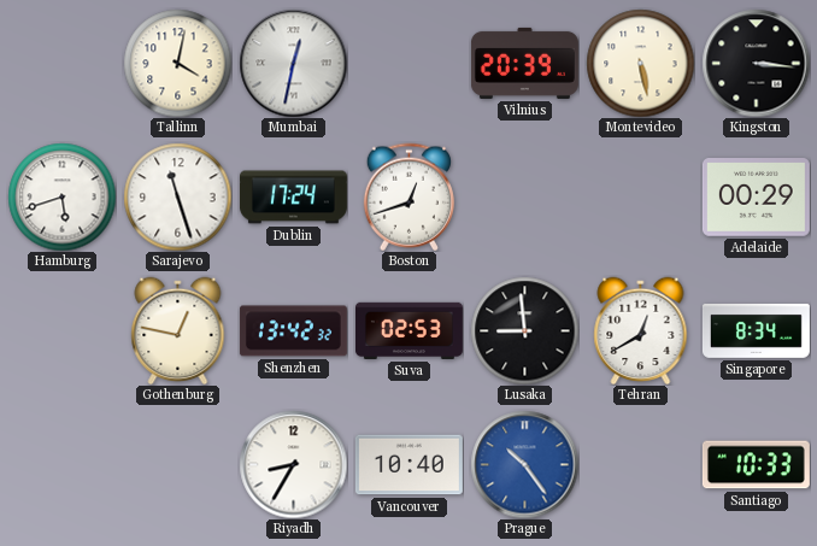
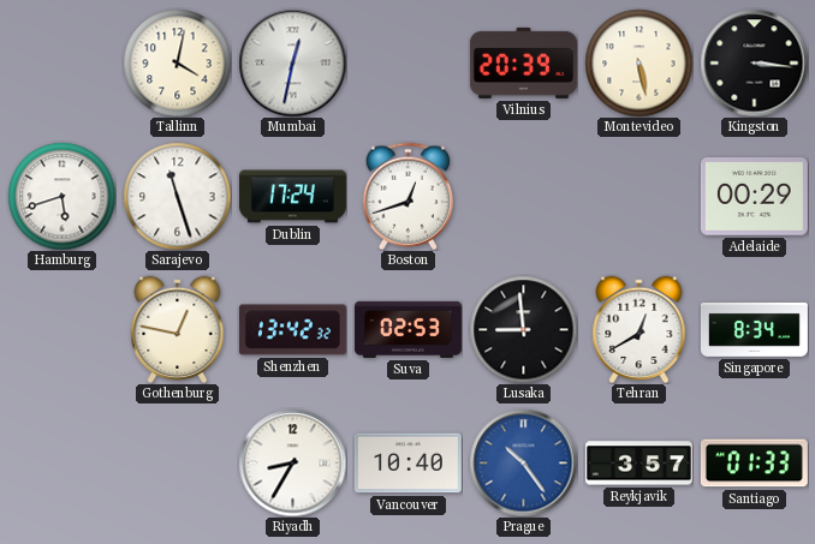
Reykjavik: none -> 3:57 (638, 464)
Santiago: 10:33 -> 01:33 (754, 464)
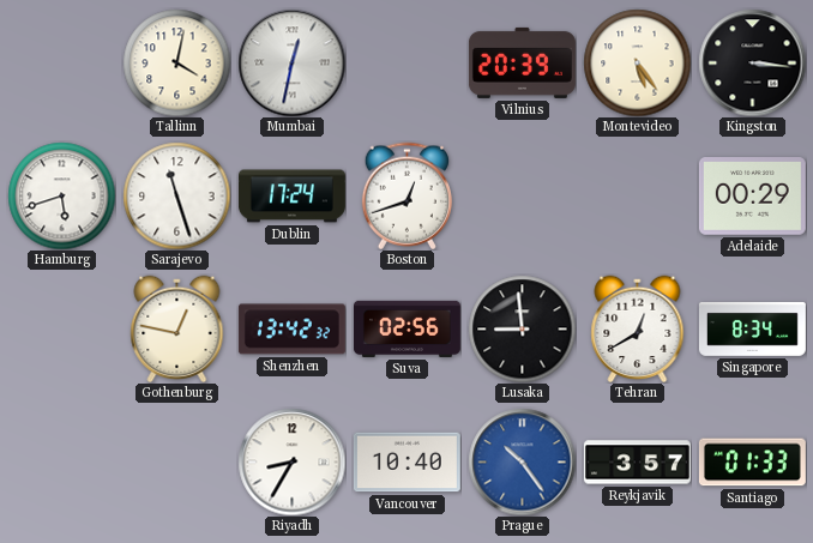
Montevideo: 5:28 -> 5:24 (637, 62)
Suva: 02:53 -> 02:56 (406, 328)
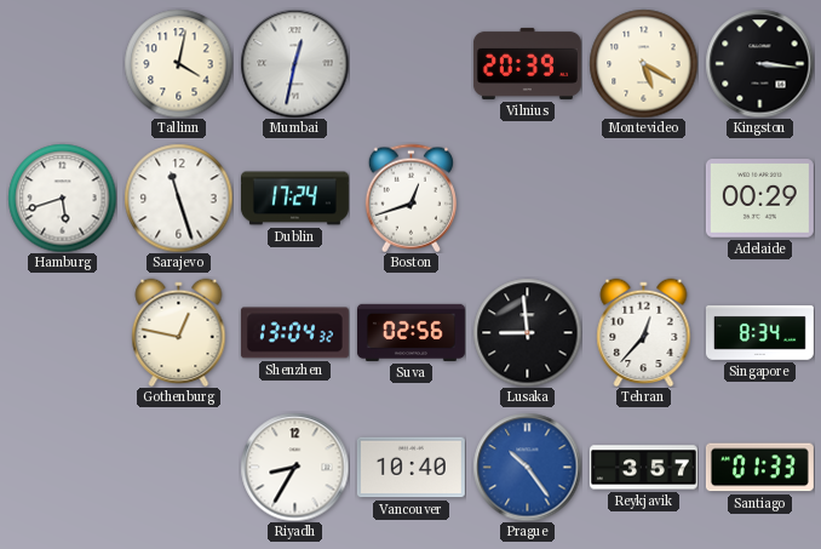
Montevideo: 5:24 -> 5:20 (643, 63)
Shenzhen: 13:42 -> 13:04 (294, 333)
Tehran: 12:40 -> 12:37 (644, 332)
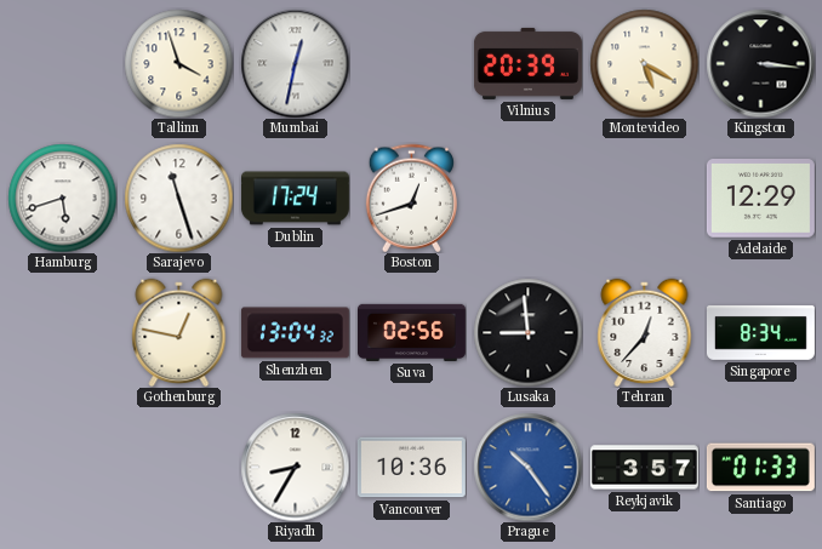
Tallinn: 4:02 -> 3:57 (178, 63)
Adelaide: 00:29 -> 12:29 (760, 199)
Vancouver: 10:40 -> 10:36 (411, 468)
